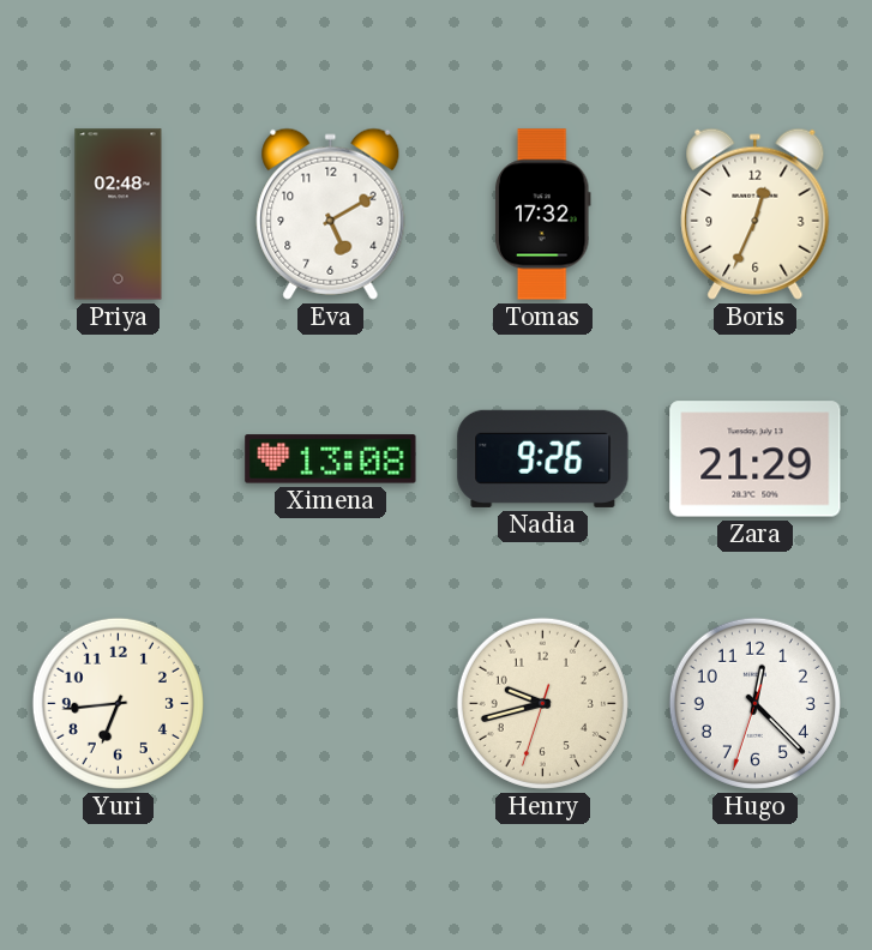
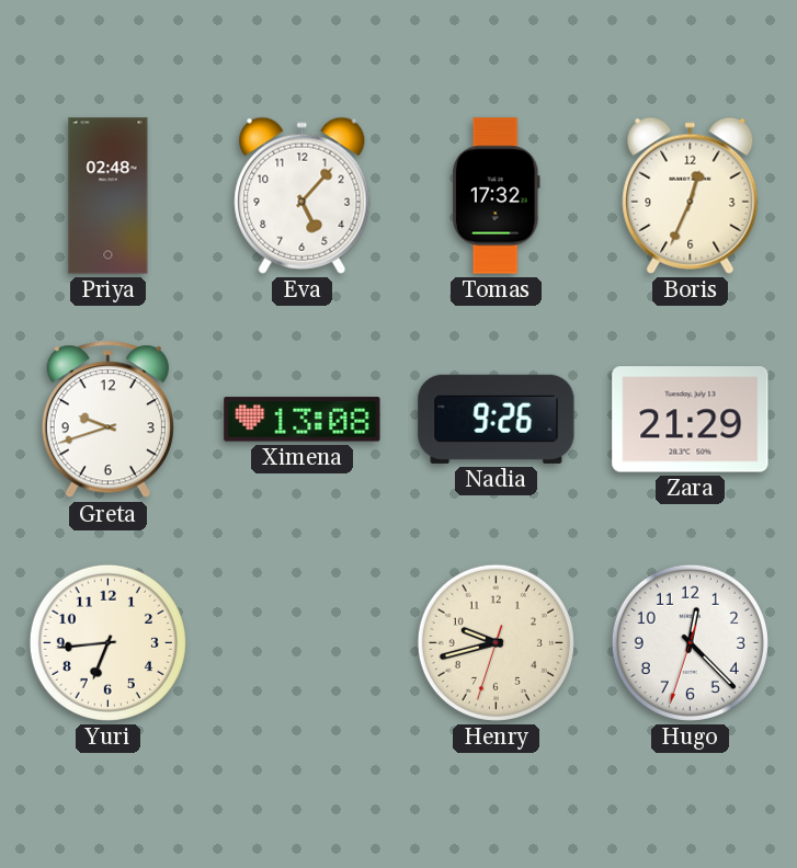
Eva: 5:10 -> 5:07 (303, 195)
Greta: none -> 9:42 (107, 420)
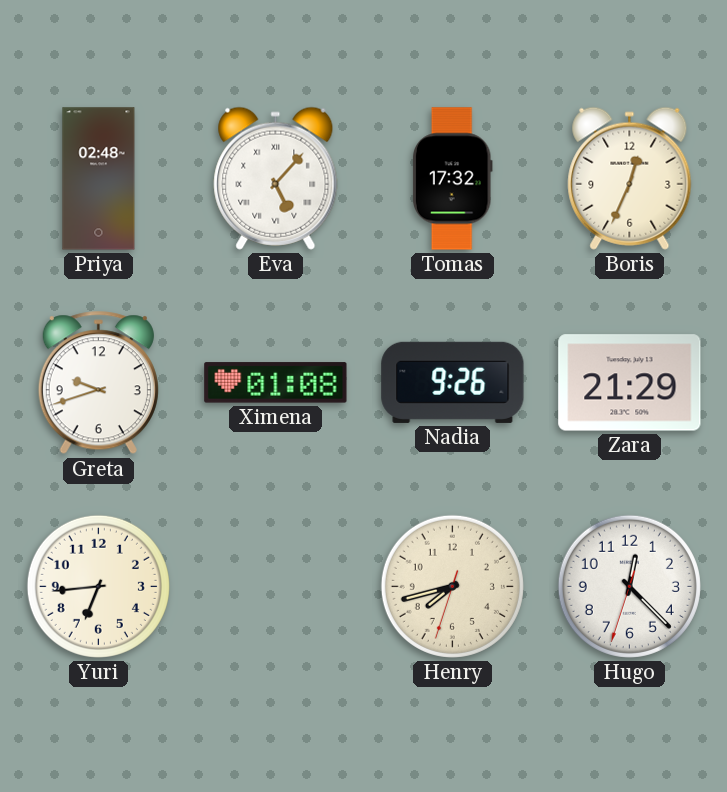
Eva numerals: Arabic -> Roman (276, 178)
Ximena: 13:08 -> 01:08 (276, 383)
Henry: 9:42 -> 7:42 (452, 586)
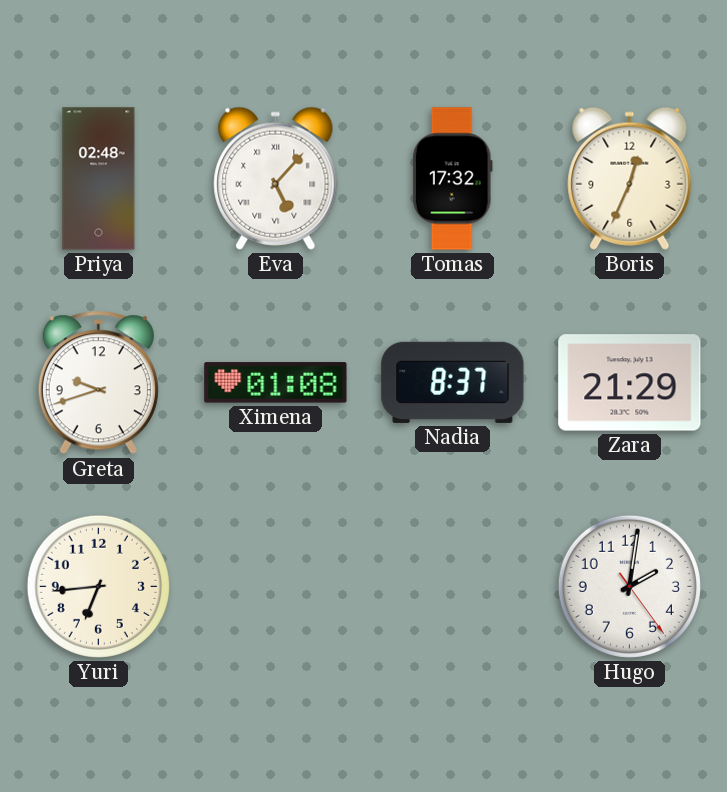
Nadia: 9:26 -> 8:37 (453, 382)
Henry: 7:42 -> none (452, 586)
Hugo: 12:22 -> 2:01 (629, 586)
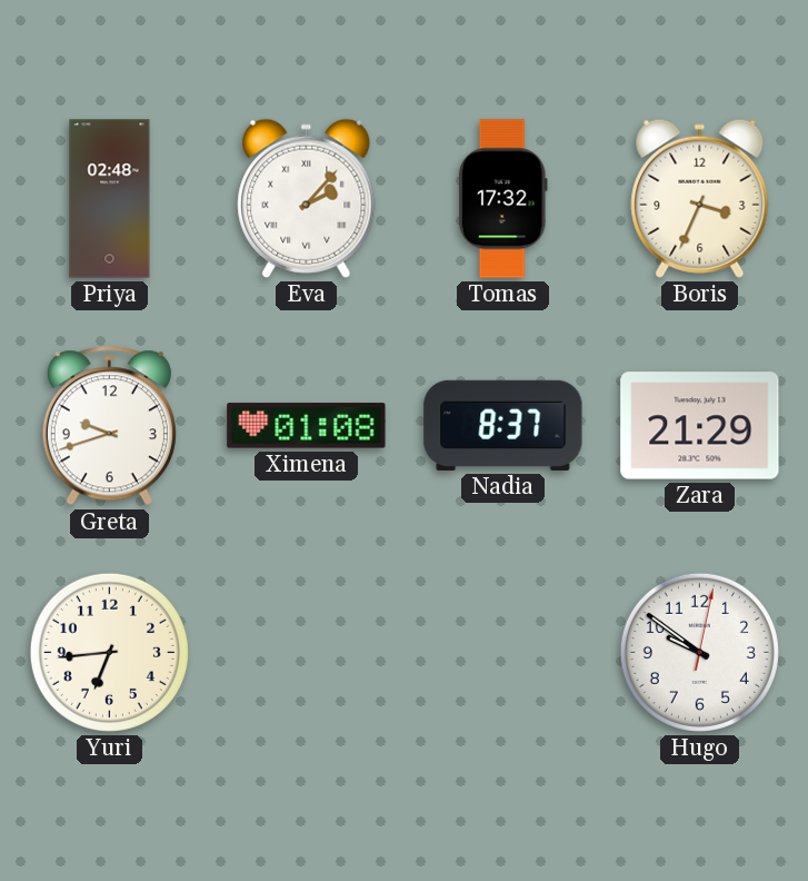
Eva: 5:07 -> 2:07 (307, 198)
Boris: 12:34 -> 3:34 (700, 198)
Hugo: 2:01 -> 9:51 (699, 652)
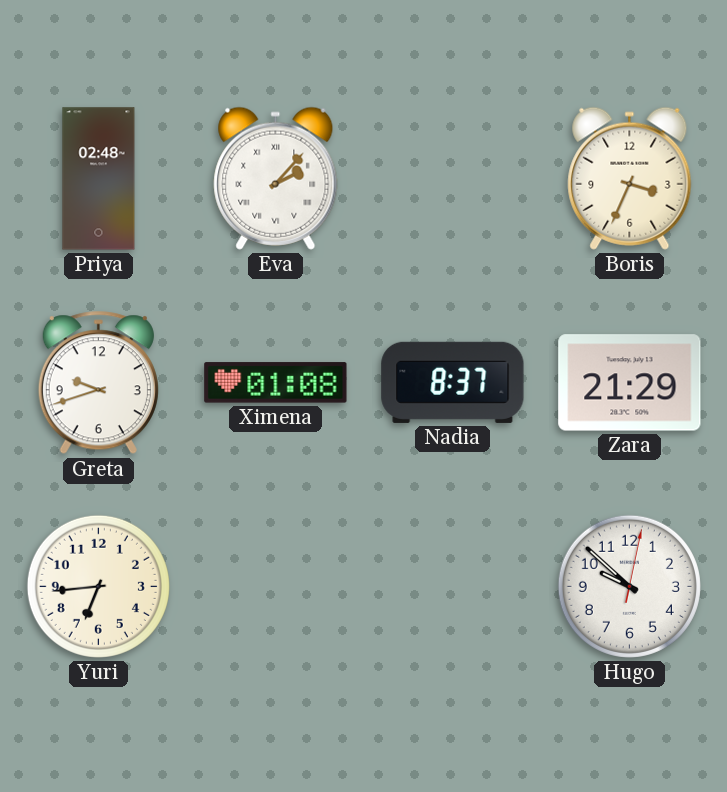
Tomas: 17:32 -> none (502, 199)
Hugo: 9:51 -> 9:52 (629, 586)
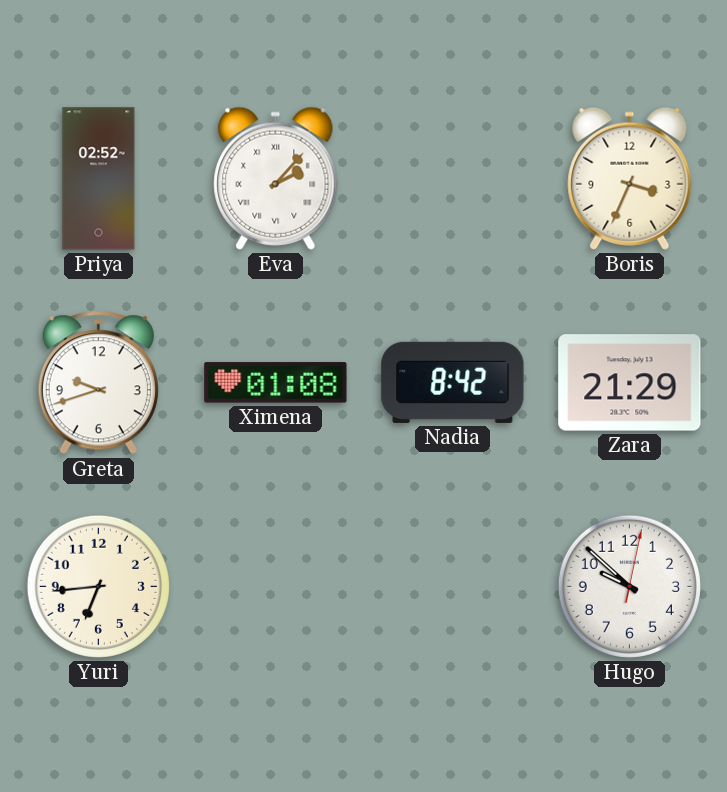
Priya: 02:48 -> 02:52 (99, 179)
Nadia: 8:37 -> 8:42 (453, 382)
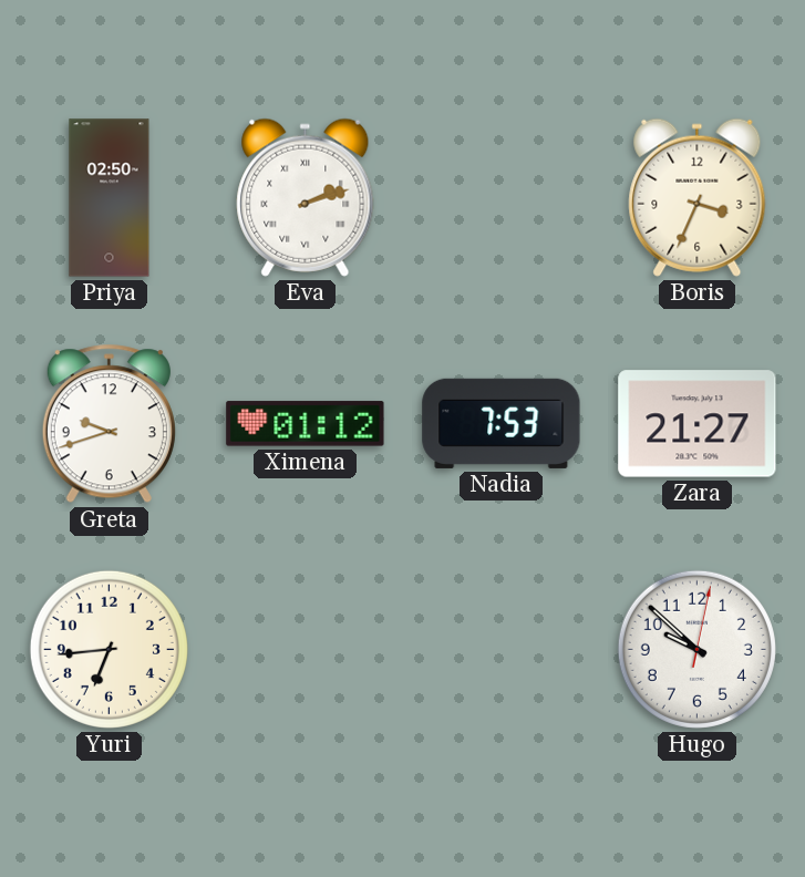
Priya: 02:52 -> 02:50 (110, 198)
Eva: 2:07 -> 2:12 (306, 197)
Ximena: 01:08 -> 01:12 (306, 424)
Nadia: 8:42 -> 7:53 (502, 423)
Zara: 21:29 -> 21:27 (698, 424)
